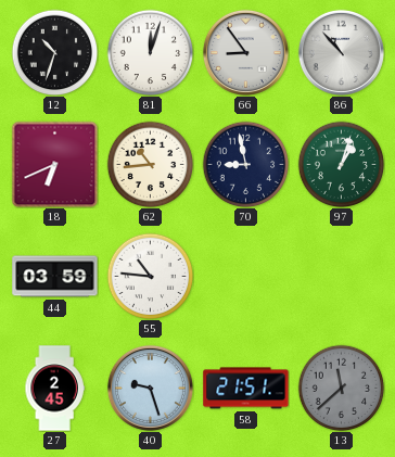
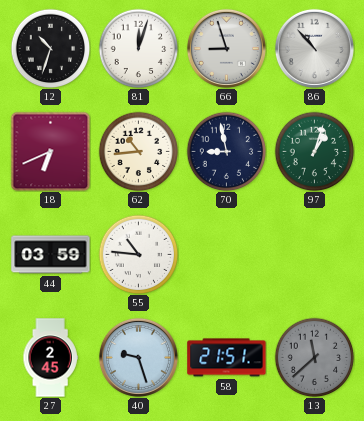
66: 8:54 -> 8:57 (226, 48)
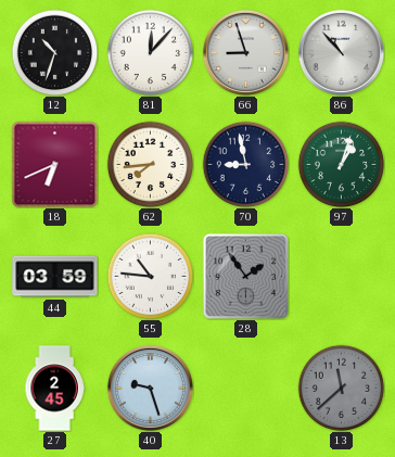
81: 12:03 -> 12:07 (150, 52)
62: 10:44 -> 7:44 (150, 164)
28: none -> 1:54 (245, 276)
58: 21:51 -> none (227, 358)
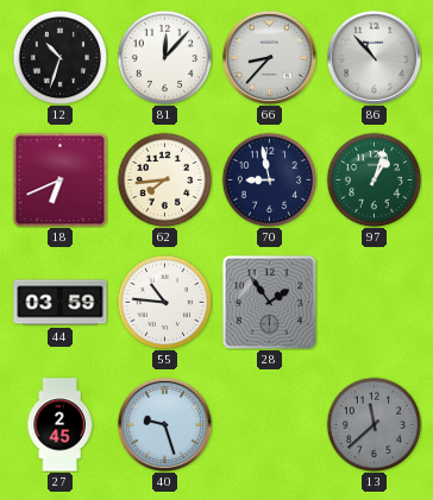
66: 8:57 -> 8:37 (269, 57)
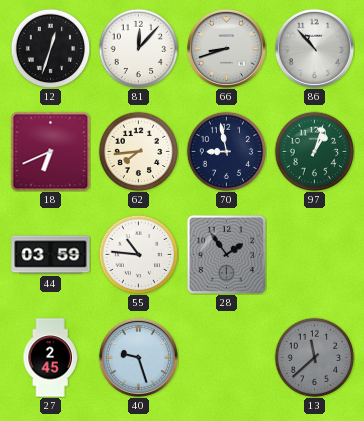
12: 10:33 -> 12:33 (50, 48)
66: 8:37 -> 8:42 (226, 48)
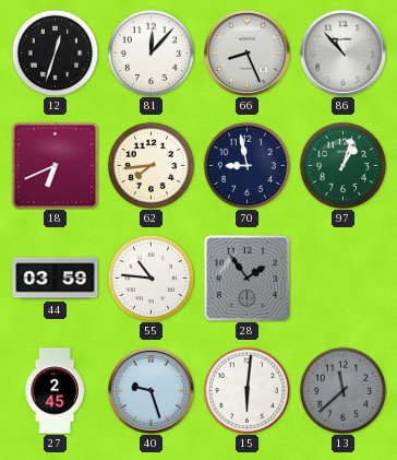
66: 8:42 -> 8:26 (246, 52)
15: none -> 6:01 (246, 390)
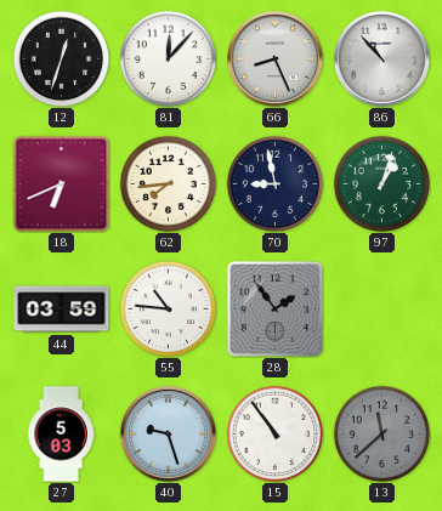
27: 2:45 -> 5:03 (61, 435)
15: 6:01 -> 10:54 (274, 433)
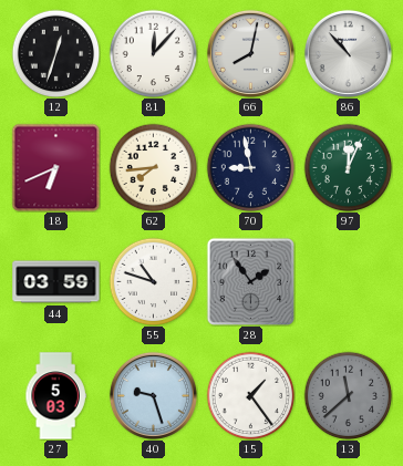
66: 8:26 -> 8:02 (250, 53)
97: 1:03 -> 12:04 (348, 167)
55: 10:46 -> 10:48 (153, 281)
15: 10:54 -> 1:24 (250, 395)
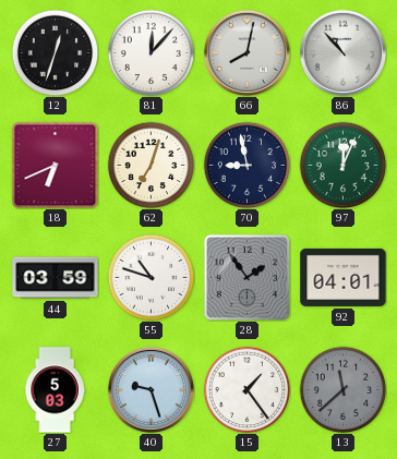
62: 7:44 -> 7:03 (151, 165)
92: none -> 04:01 (344, 277)
